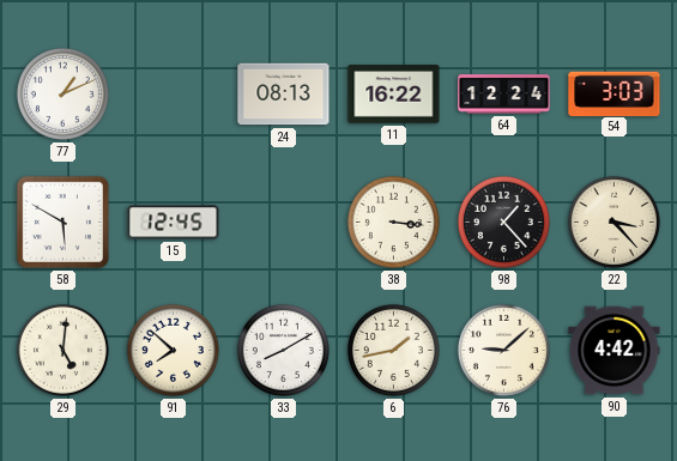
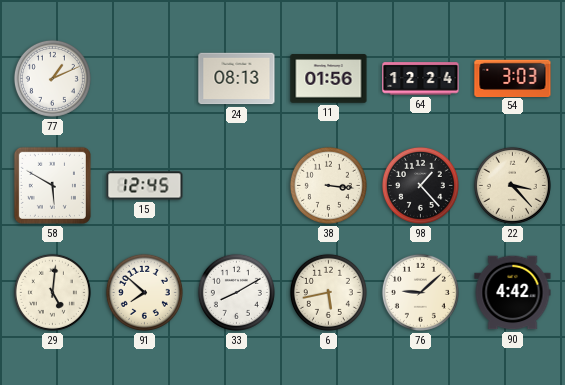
11: 16:22 -> 01:56 (329, 79)
6: 1:43 -> 5:43 (328, 292)
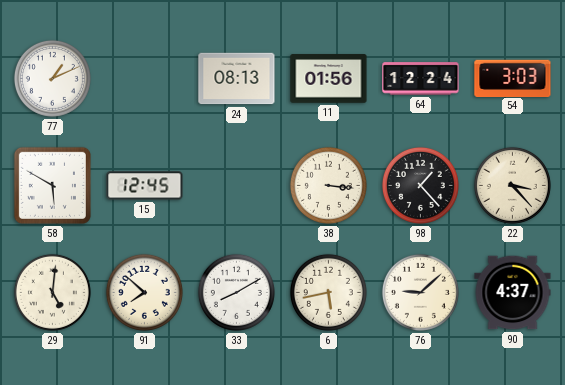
90: 4:42 -> 4:37 (513, 293)
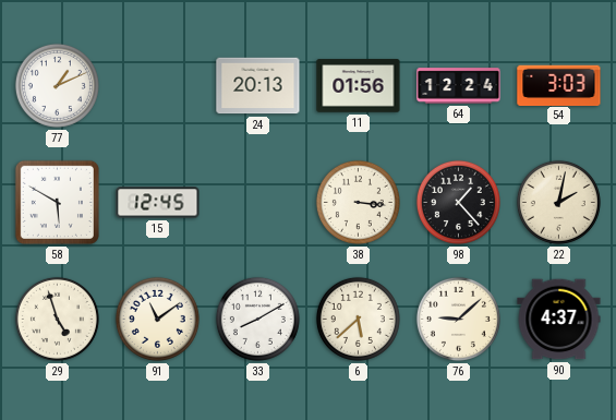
24: 08:13 -> 20:13 (258, 86)
22: 3:23 -> 2:02 (558, 202)
29: 5:01 -> 4:57 (57, 319)
91: 7:52 -> 11:09 (157, 319)
6: 5:43 -> 5:38 (358, 319)
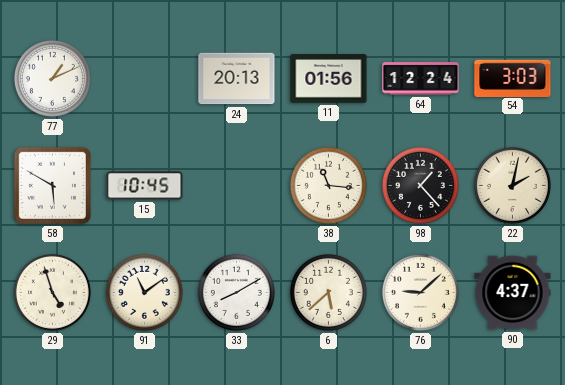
15: 12:45 -> 10:45 (145, 186)
38: 3:16 -> 11:16 (328, 185)
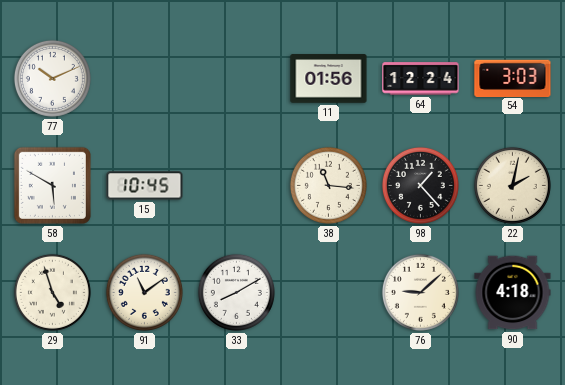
77: 1:11 -> 10:11 (52, 78)
24: 20:13 -> none (237, 79)
6: 5:38 -> none (328, 292)
90: 4:37 -> 4:18 (513, 293)
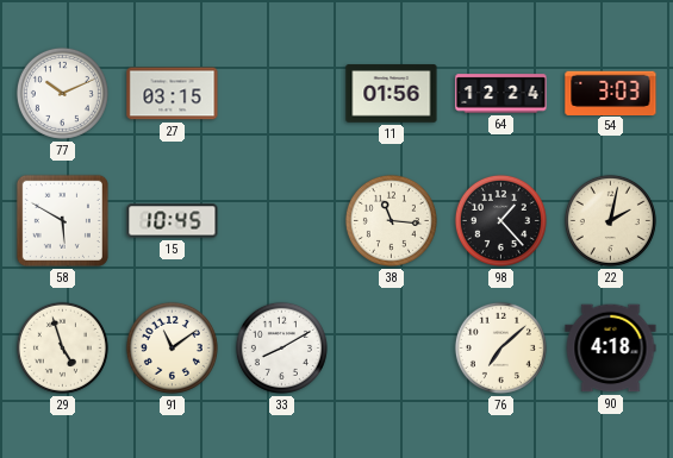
27: none -> 03:15 (173, 94)
76: 9:08 -> 7:08 (500, 347)
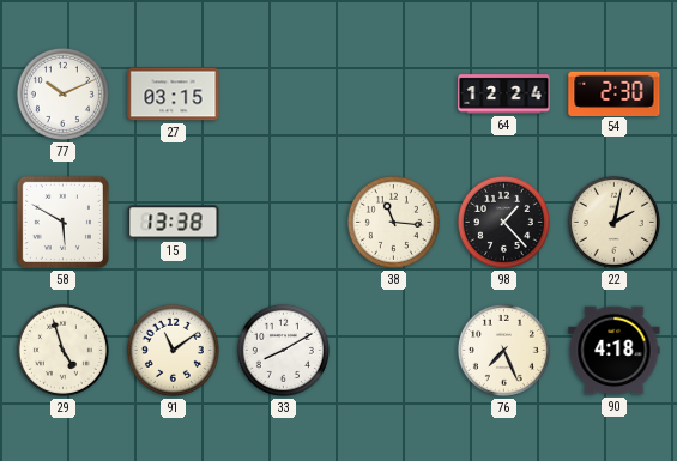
11: 01:56 -> none (392, 94)
54: 3:03 -> 2:30 (615, 93)
15: 10:45 -> 13:38 (174, 223)
76: 7:08 -> 7:26 (503, 350)
